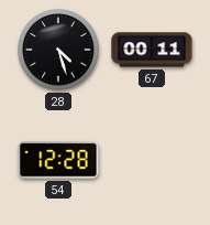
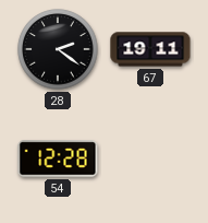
28: 4:27 -> 2:21 (58, 49)
67: 00:11 -> 19:11 (150, 49)
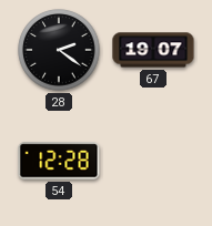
67: 19:11 -> 19:07 (153, 50)
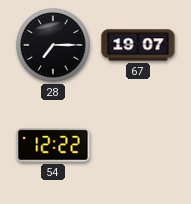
28: 2:21 -> 7:15 (53, 45)
54: 12:28 -> 12:22 (53, 145)
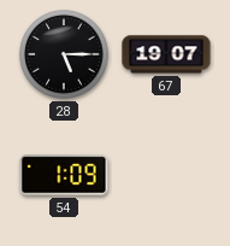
28: 7:15 -> 5:15 (64, 54)
54: 12:22 -> 1:09 (64, 175)
